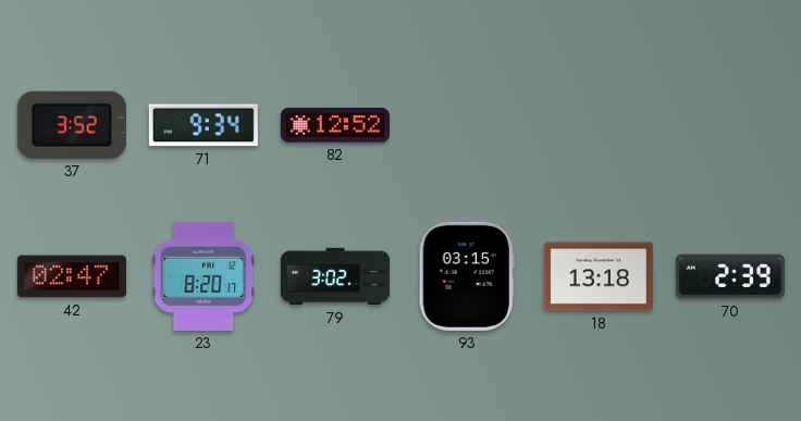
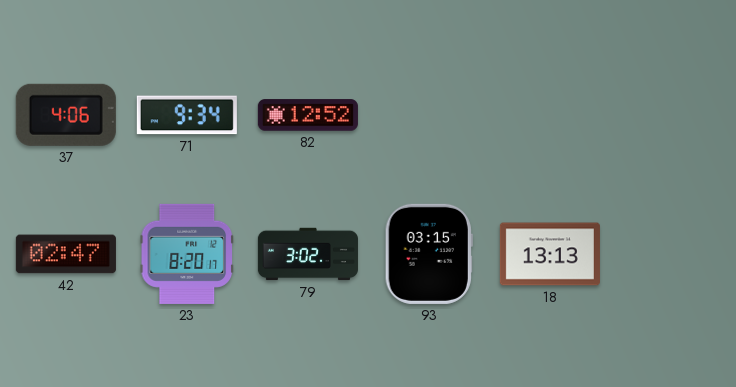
37: 3:52 -> 4:06 (66, 115)
18: 13:18 -> 13:13 (550, 254)
70: 2:39 -> none (730, 276)
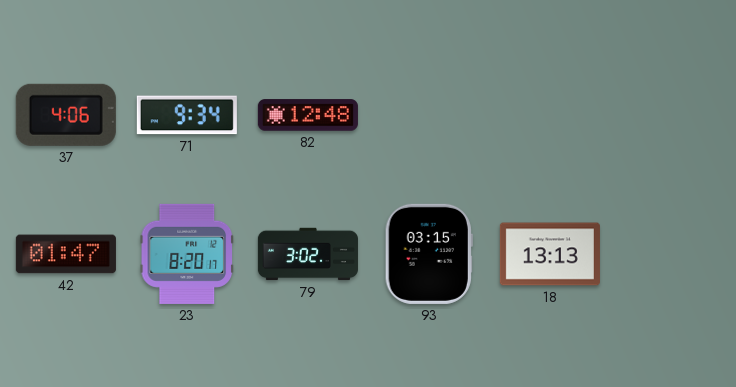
82: 12:52 -> 12:48 (308, 115)
42: 02:47 -> 01:47 (66, 254)
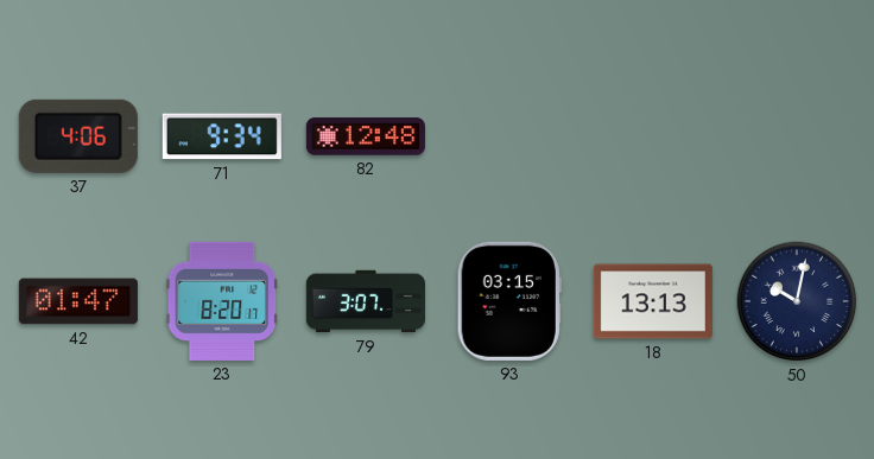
79: 3:02 -> 3:07 (366, 301)
50: none -> 10:02 (797, 301)
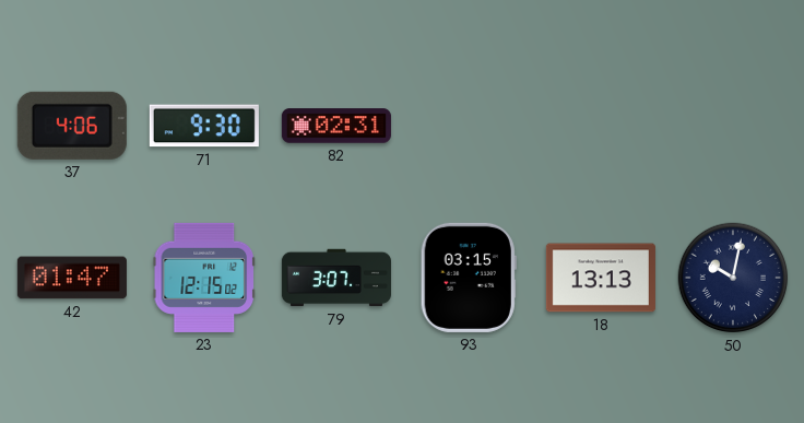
71: 9:34 -> 9:30 (204, 126)
82: 12:48 -> 02:31 (336, 126)
23: 8:20 -> 12:15 (203, 278)
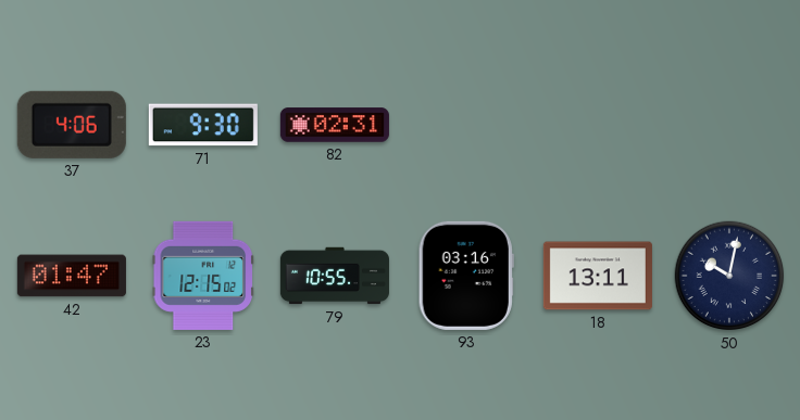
79: 3:07 -> 10:55 (335, 276)
93: 03:15 -> 03:16 (466, 276)
18: 13:13 -> 13:11 (598, 276)
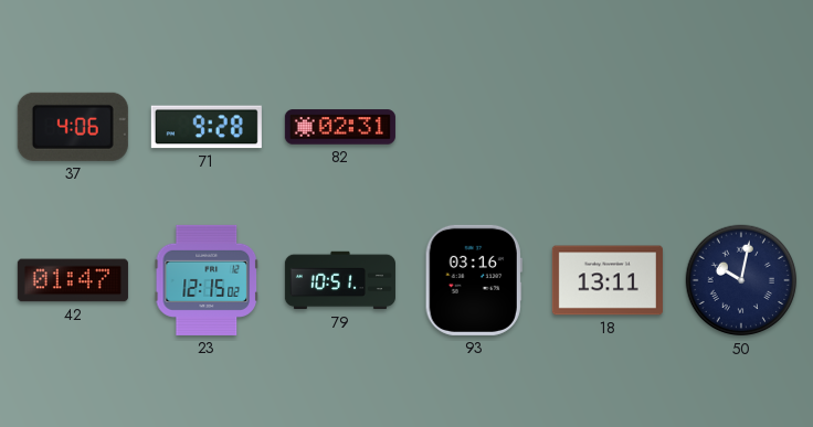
71: 9:30 -> 9:28 (207, 127)
79: 10:55 -> 10:51 (340, 280)
